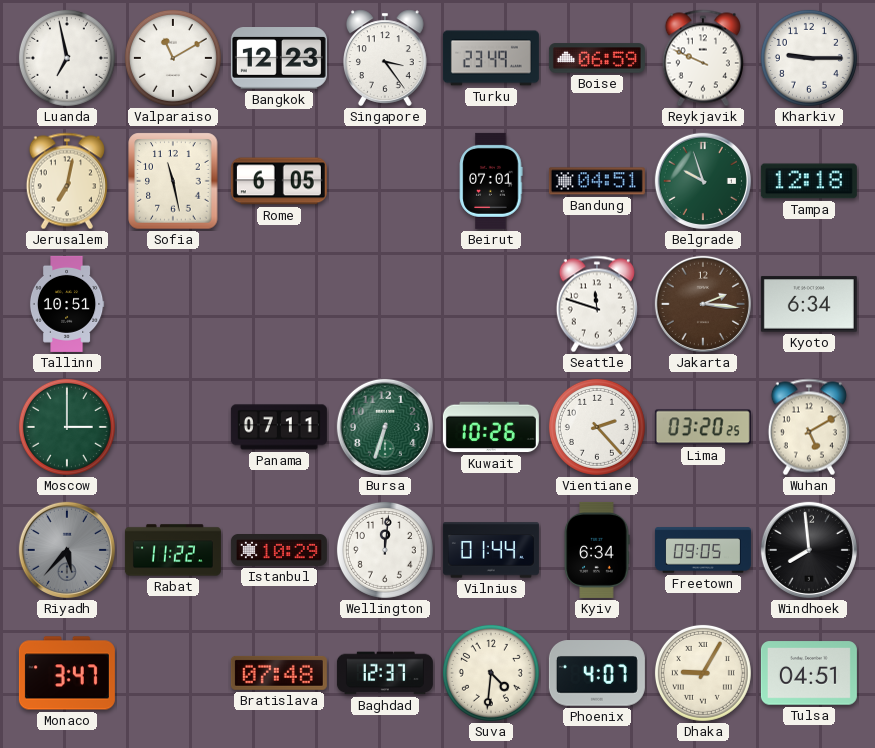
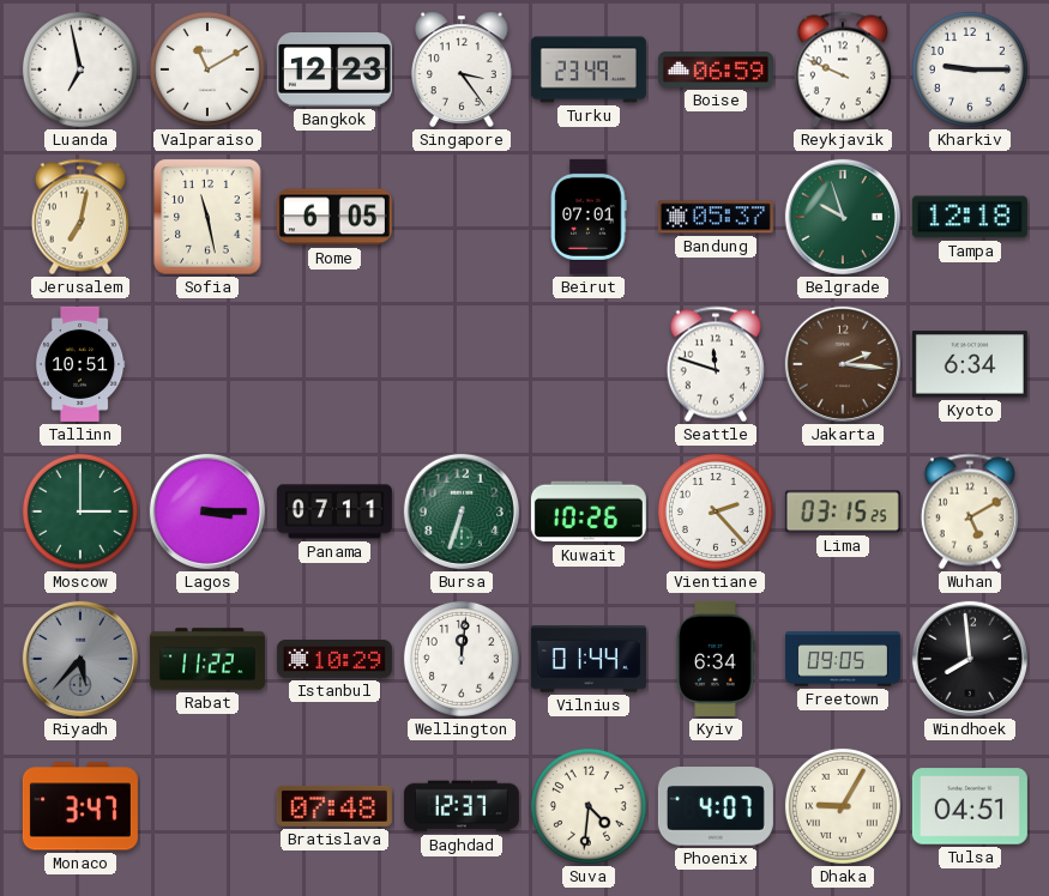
Bandung: 04:51 -> 05:37 (716, 217)
Lagos: none -> 3:15 (207, 511)
Lima: 03:20 -> 03:15 (843, 511)
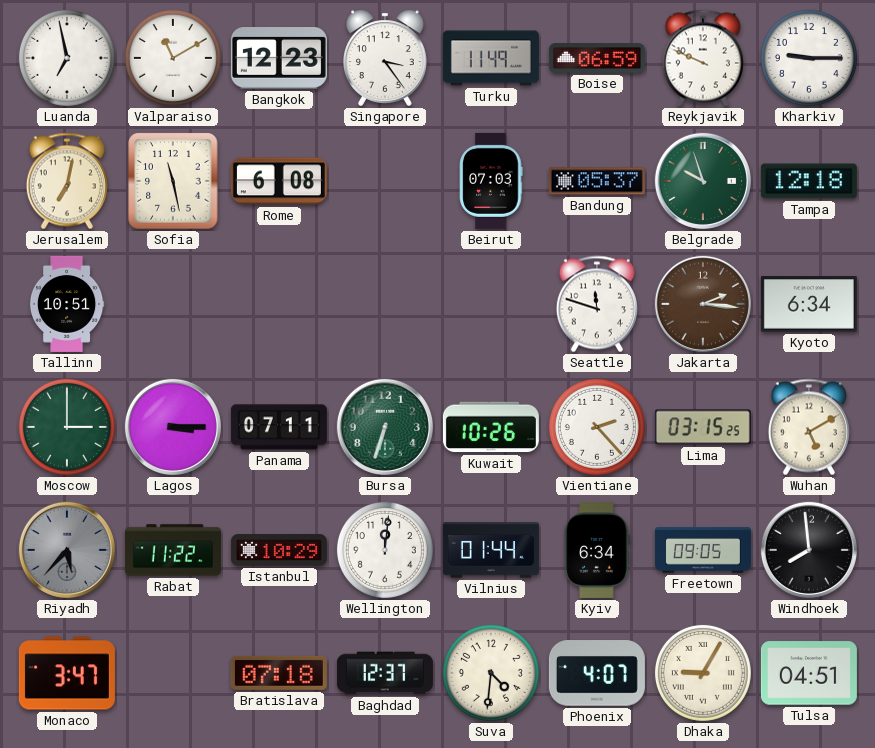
Turku: 23:49 -> 11:49 (491, 58)
Rome: 6:05 -> 6:08 (279, 181)
Beirut: 07:01 -> 07:03 (491, 181)
Bratislava: 07:48 -> 07:18 (279, 673)
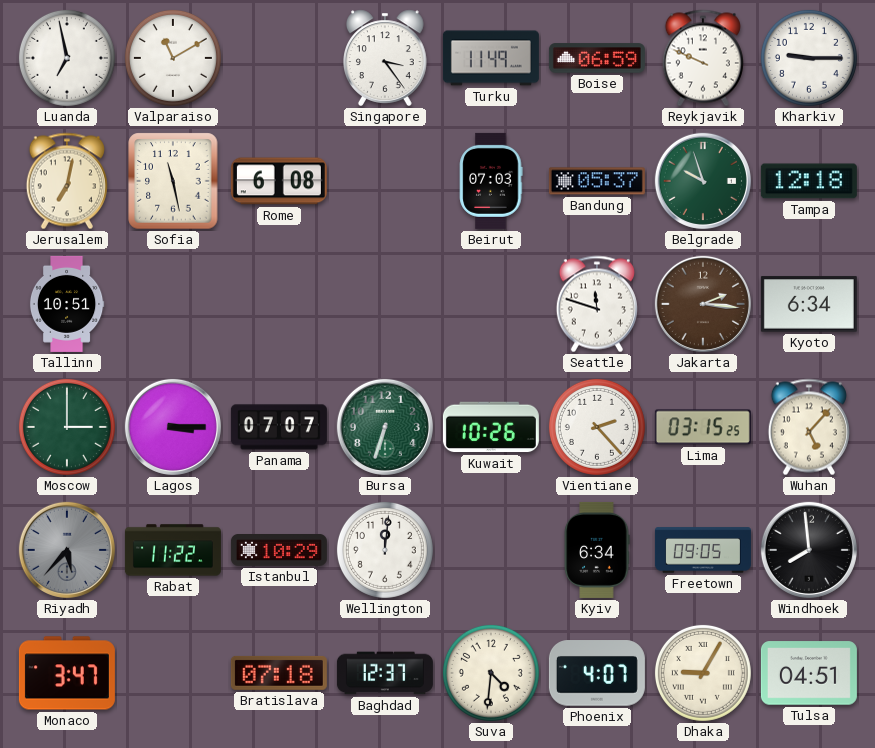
Bangkok: 12:23 -> none (279, 59)
Panama: 07:11 -> 07:07 (279, 427)
Wuhan: 5:10 -> 5:07 (809, 427)
Vilnius: 01:44 -> none (491, 550)
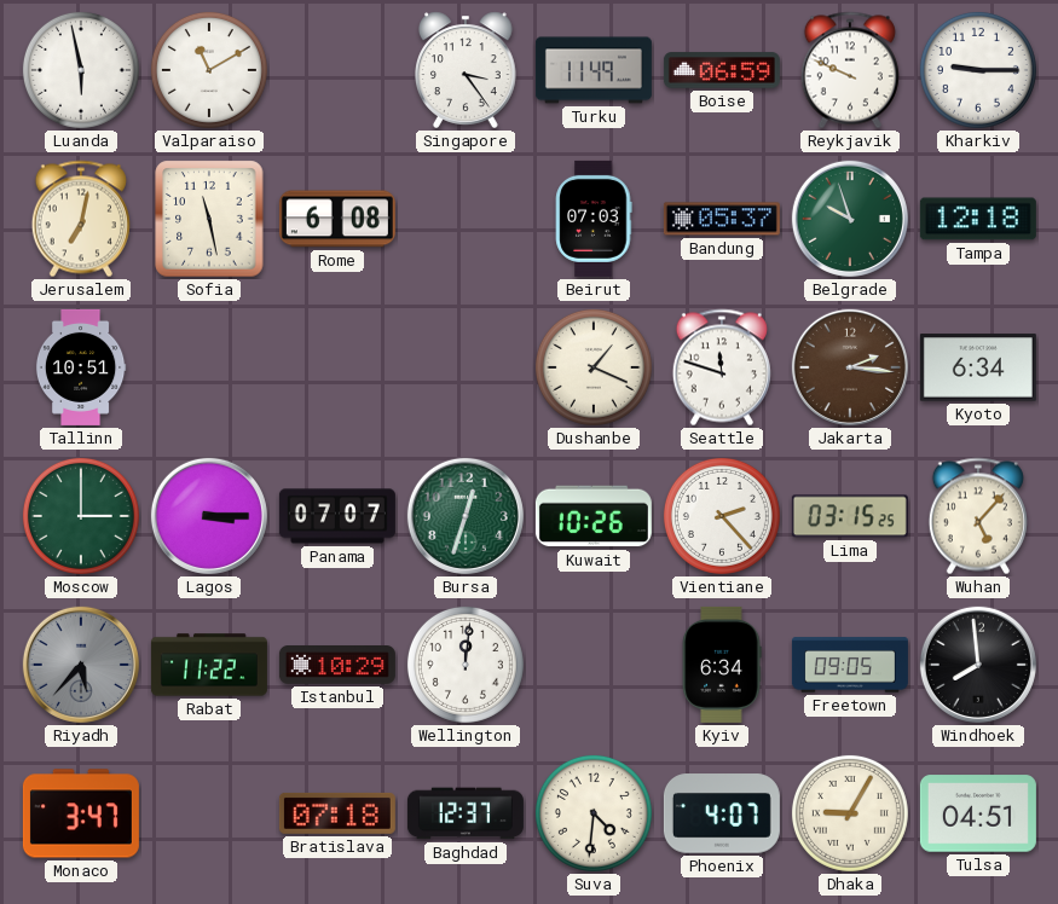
Luanda: 6:58 -> 5:58 (81, 70)
Dushanbe: none -> 1:19 (594, 367)
Bursa: 6:33 -> 12:33 (466, 516)
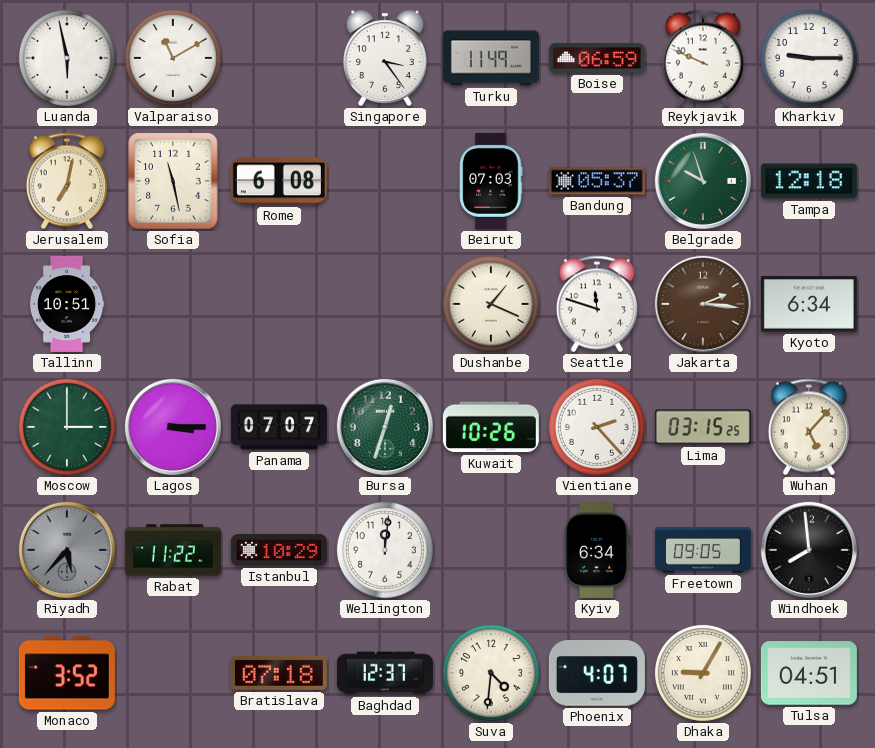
Monaco: 3:47 -> 3:52 (67, 673)
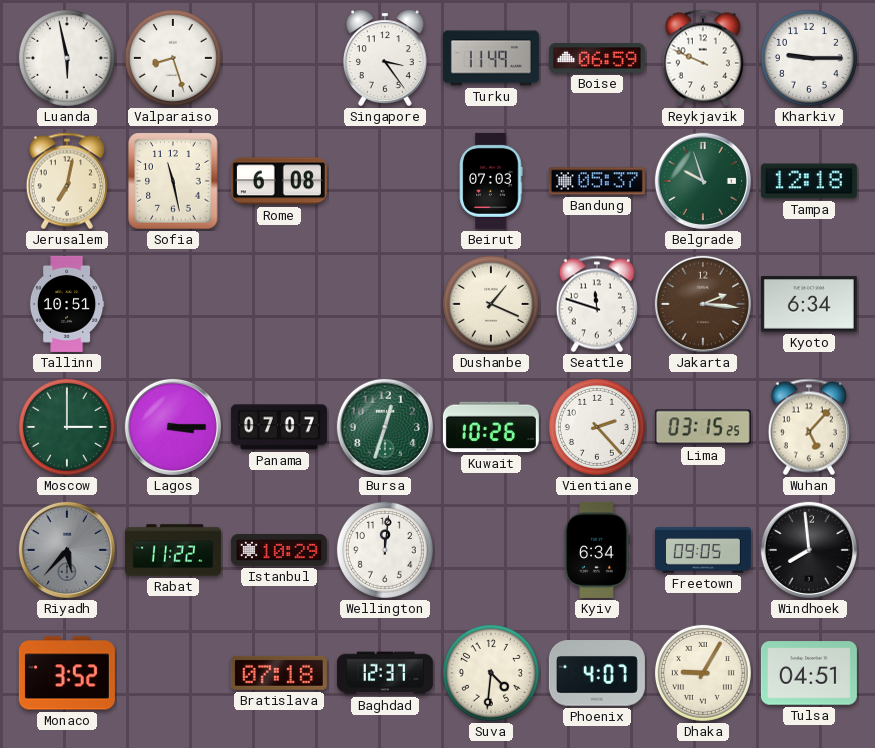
Valparaiso: 11:10 -> 8:27 (173, 58)
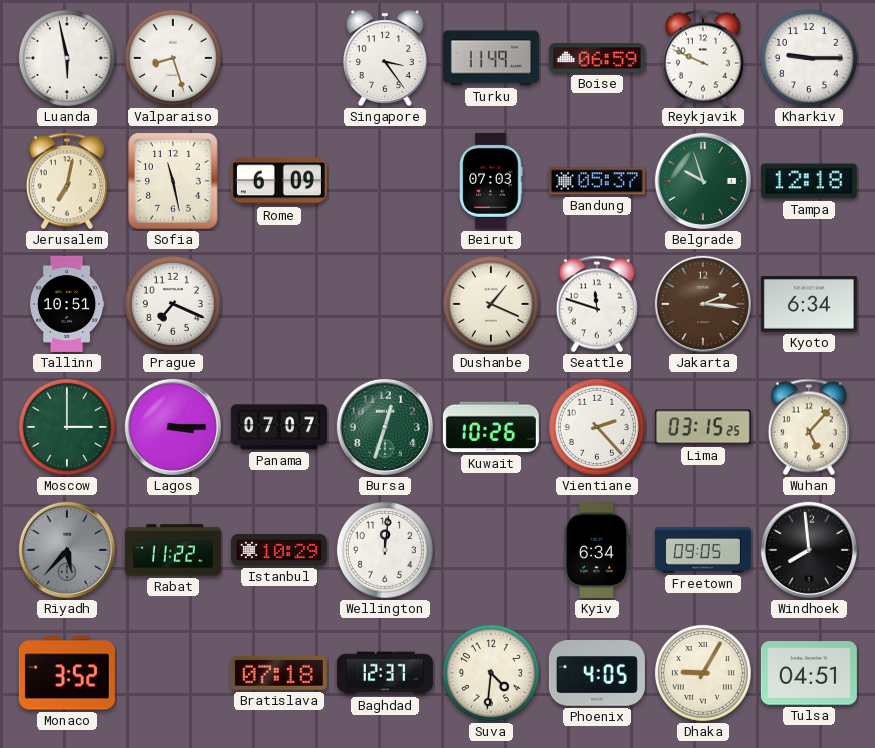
Rome: 6:08 -> 6:09 (279, 181)
Prague: none -> 7:19 (173, 304)
Phoenix: 4:07 -> 4:05 (597, 673)
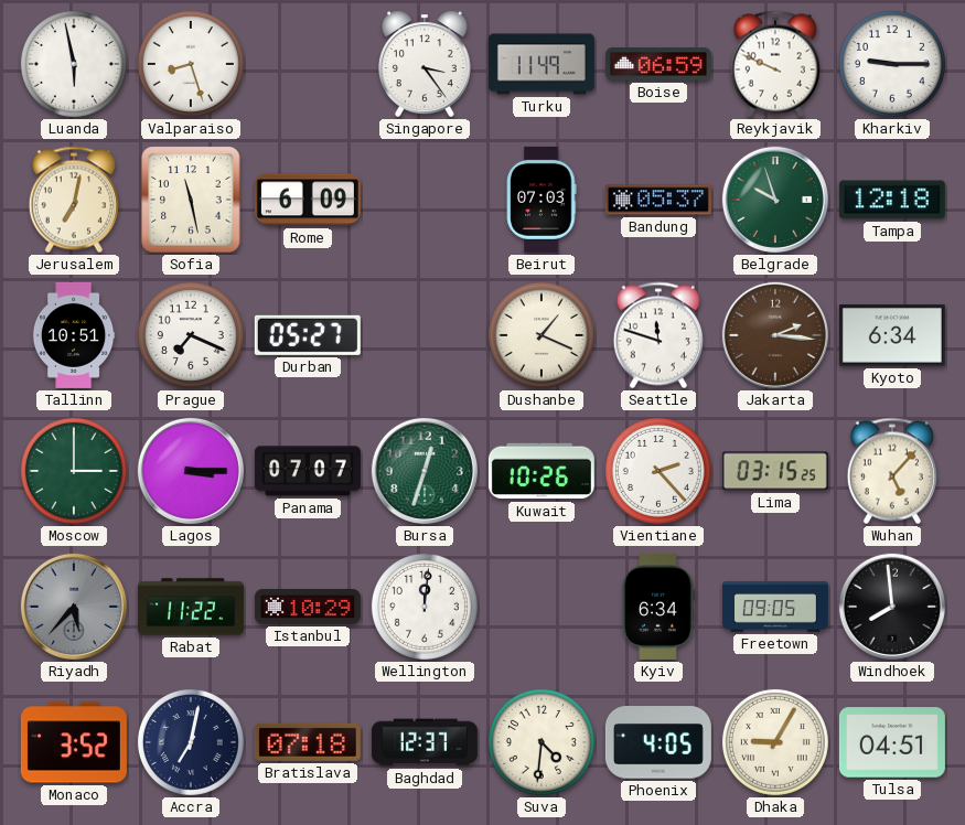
Durban: none -> 05:27 (308, 335)
Accra: none -> 7:02 (191, 742)
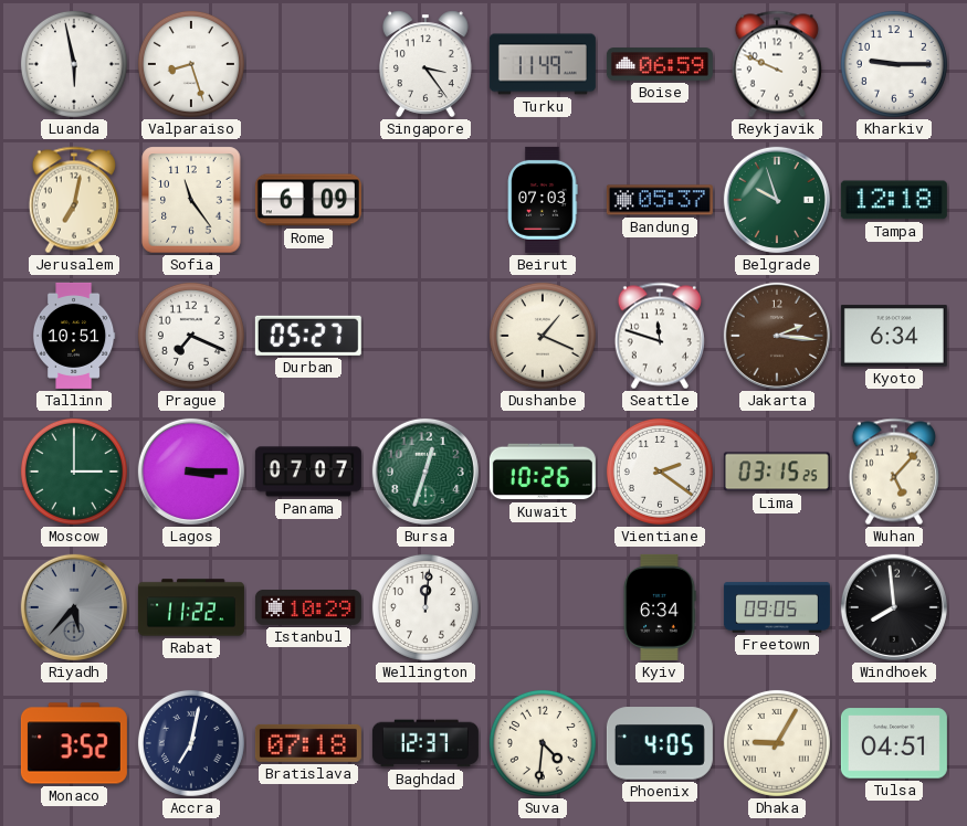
Sofia: 11:28 -> 11:24 (191, 200)
Vientiane: 2:23 -> 2:21 (660, 472)
